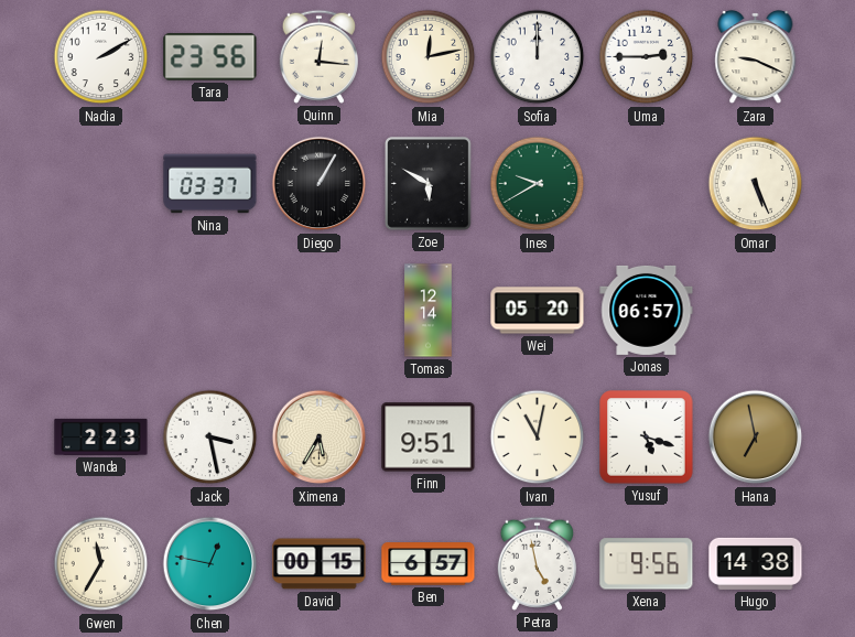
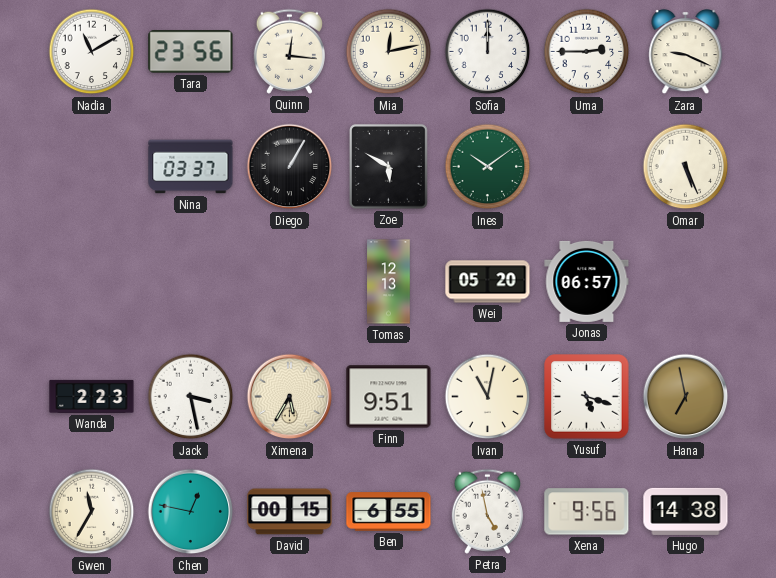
Nadia: 2:10 -> 11:10 (92, 52)
Ines: 9:40 -> 10:09 (488, 167)
Tomas: 12:14 -> 12:13 (389, 282)
Ben: 6:57 -> 6:55 (389, 512)
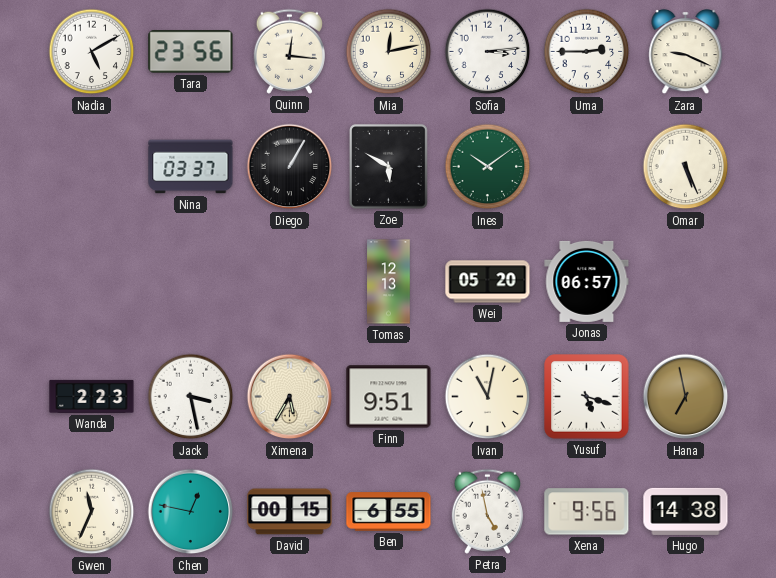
Nadia: 11:10 -> 5:10 (92, 52)
Sofia: 12:00 -> 3:14 (488, 52)
Gwen: 11:35 -> 11:34 (92, 512)
